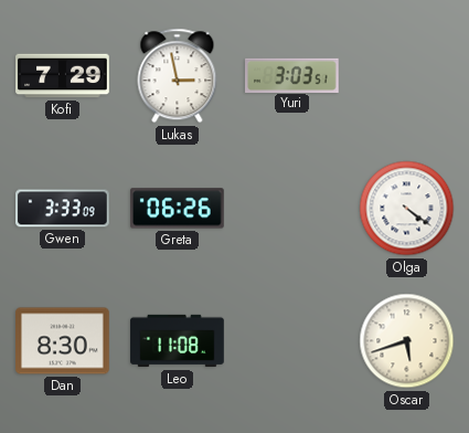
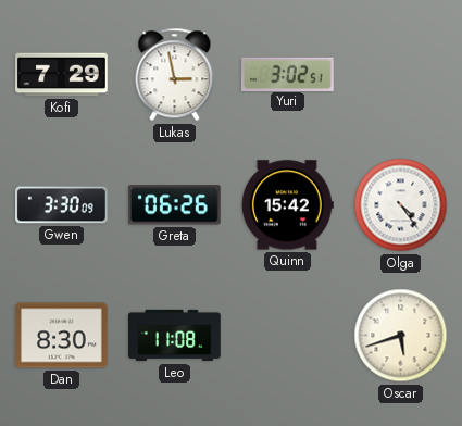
Yuri: 3:03 -> 3:02 (288, 74)
Gwen: 3:33 -> 3:30 (62, 205)
Quinn: none -> 15:42 (287, 205)
Olga: 4:21 -> 4:24 (401, 205)
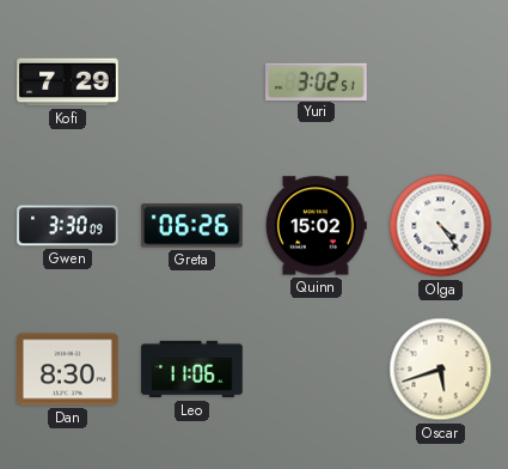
Lukas: 2:58 -> none (175, 75)
Quinn: 15:42 -> 15:02 (316, 226)
Leo: 11:08 -> 11:06 (192, 370)
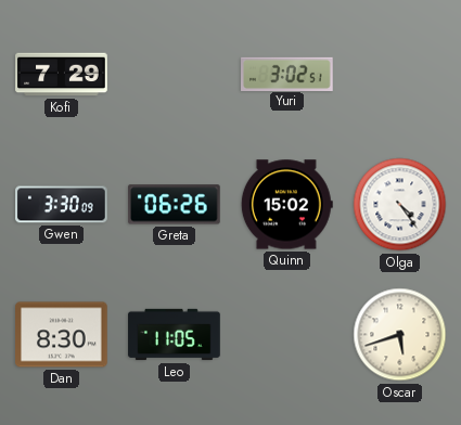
Leo: 11:06 -> 11:05 (175, 335)
